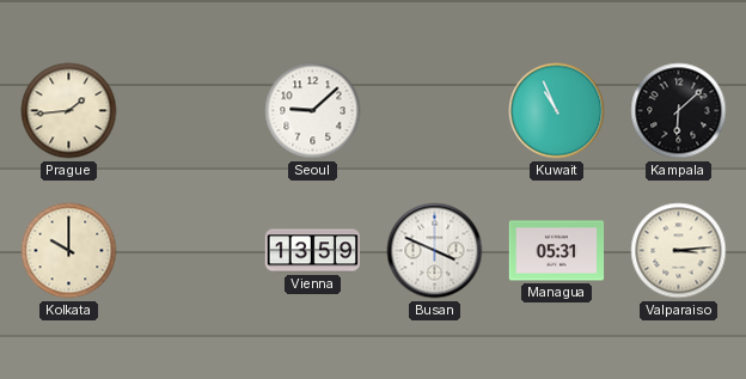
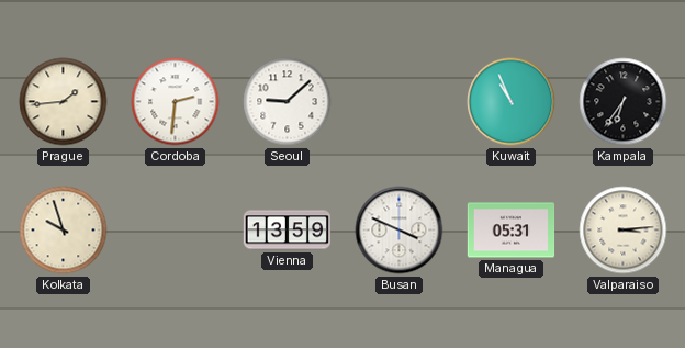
Cordoba: none -> 2:31 (176, 102)
Kampala: 6:08 -> 6:36 (624, 102)
Kolkata: 10:00 -> 9:57 (64, 231)
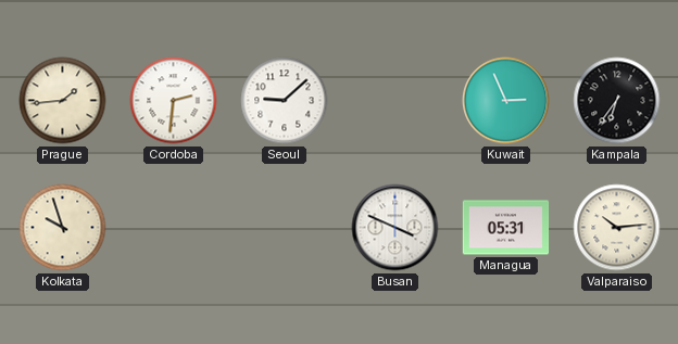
Kuwait: 10:56 -> 2:56 (506, 101)
Vienna: 13:59 -> none (287, 231)
Valparaiso: 3:14 -> 10:14 (617, 228)
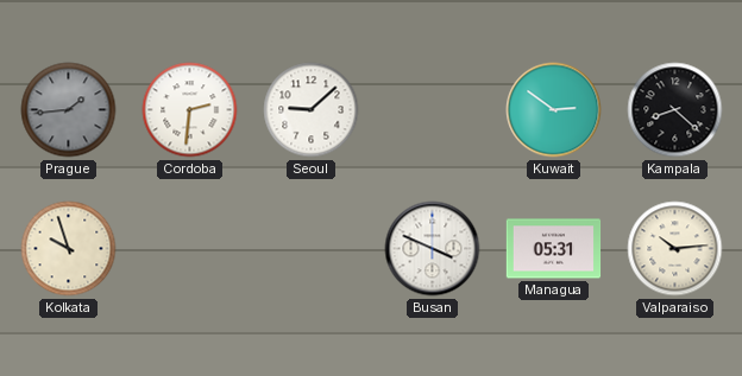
Prague dial: cream -> grey (69, 110)
Kuwait: 2:56 -> 2:51 (554, 110)
Kampala: 6:36 -> 8:22 (675, 110)
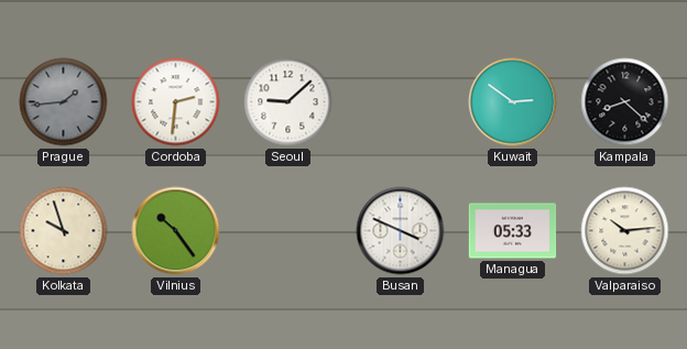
Vilnius: none -> 10:24 (176, 231)
Managua: 05:31 -> 05:33 (513, 231)
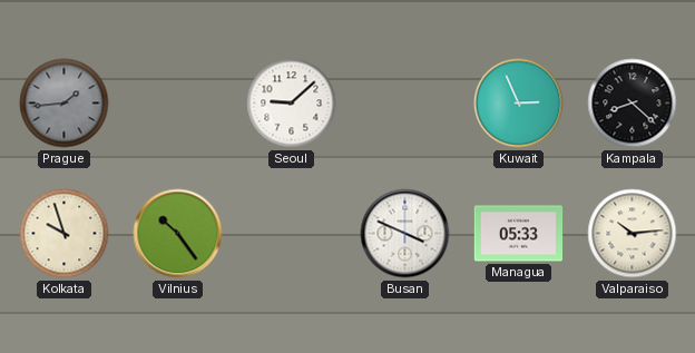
Cordoba: 2:31 -> none (176, 102)
Kuwait: 2:51 -> 2:56 (519, 104)
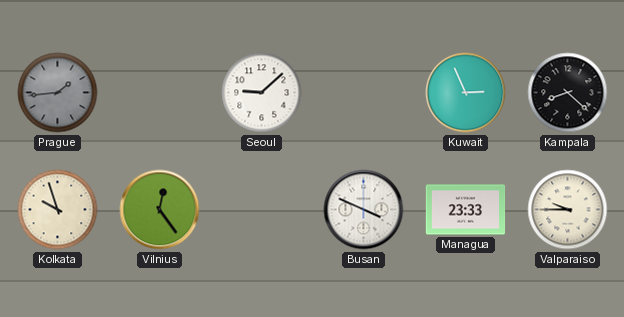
Vilnius: 10:24 -> 12:24 (160, 210)
Managua: 05:33 -> 23:33 (466, 210)
Valparaiso: 10:14 -> 9:45 (568, 210)
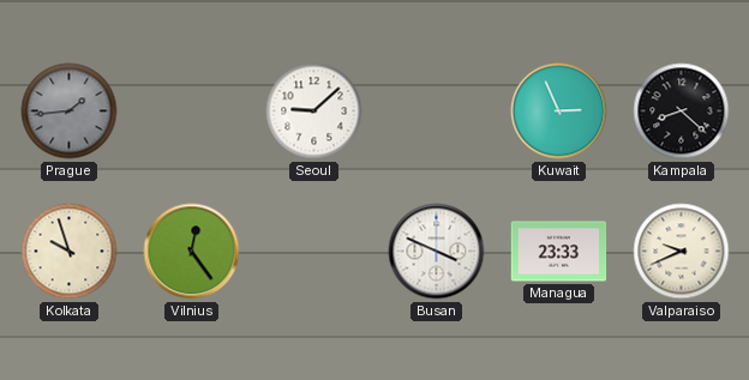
Valparaiso: 9:45 -> 9:41 (682, 252)
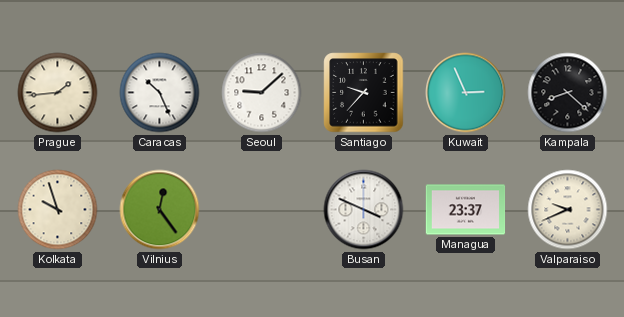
Prague dial: grey -> cream (58, 93)
Caracas: none -> 10:26 (160, 93)
Santiago: none -> 9:37 (364, 93)
Managua: 23:33 -> 23:37 (466, 210)
